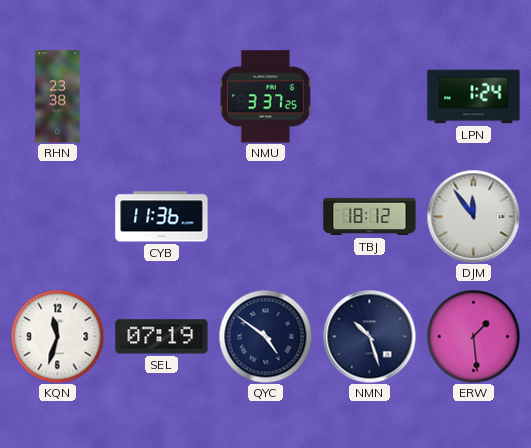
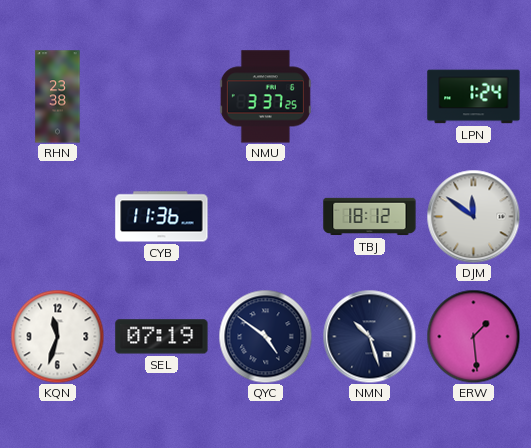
DJM: 11:54 -> 11:51 (473, 216)
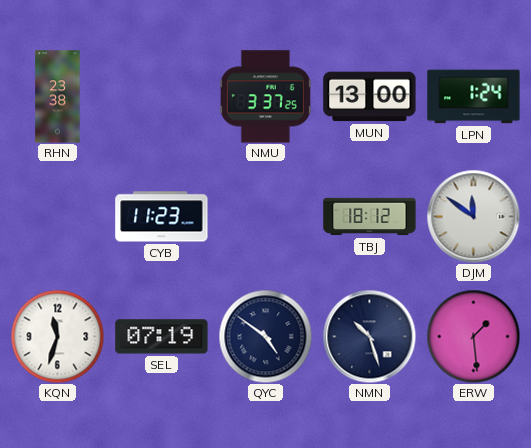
MUN: none -> 13:00 (370, 97)
CYB: 11:36 -> 11:23 (162, 217)
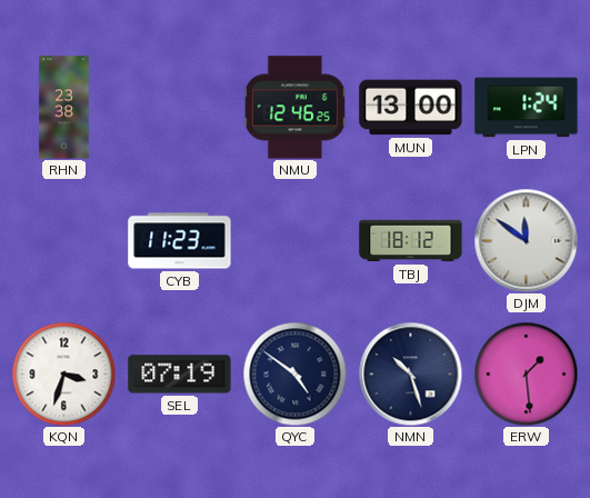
NMU: 3:37 -> 12:46 (294, 108)
KQN: 11:33 -> 3:33 (63, 373)
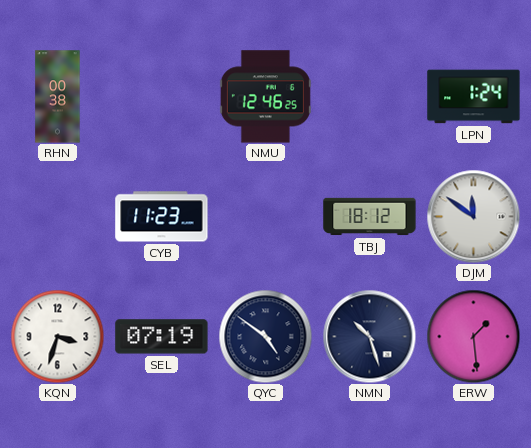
RHN: 23:38 -> 00:38 (58, 97)
MUN: 13:00 -> none (411, 108)
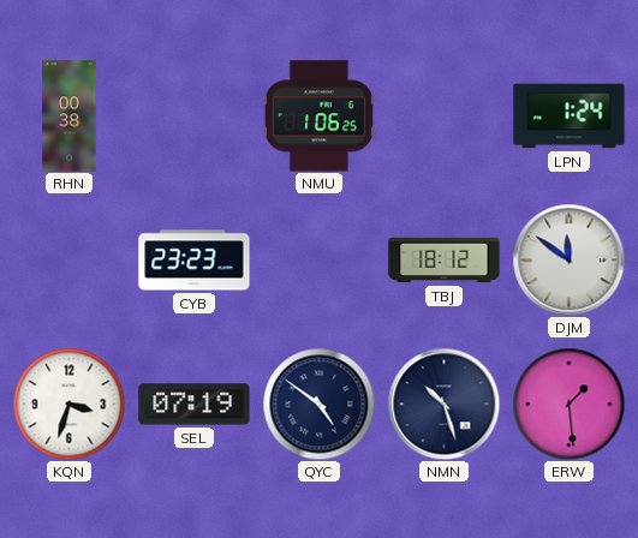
NMU: 12:46 -> 1:06 (318, 116)
CYB: 11:23 -> 23:23 (195, 261)
